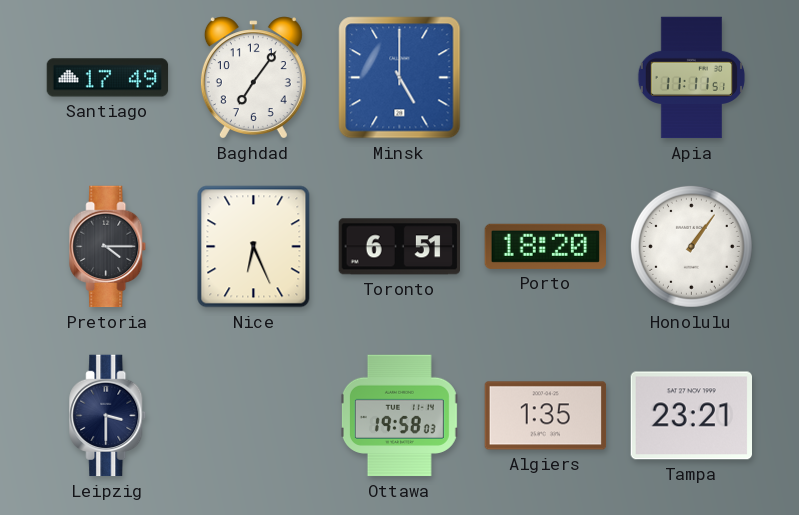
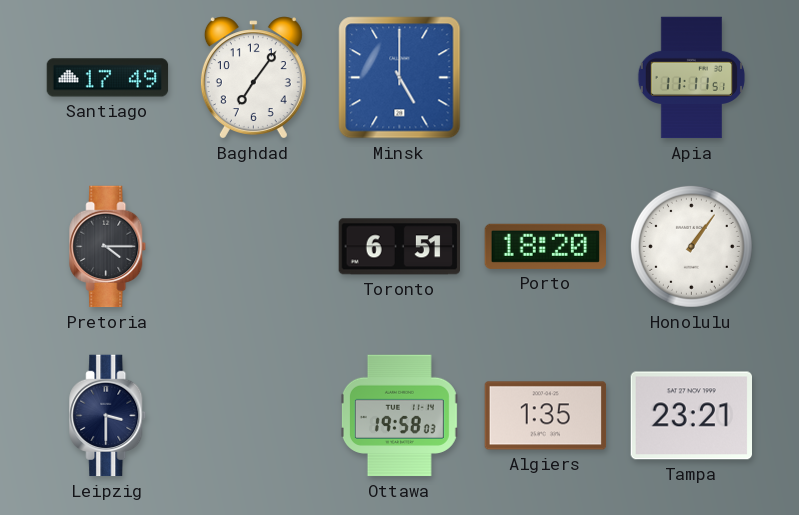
Nice: 6:26 -> none (254, 247)
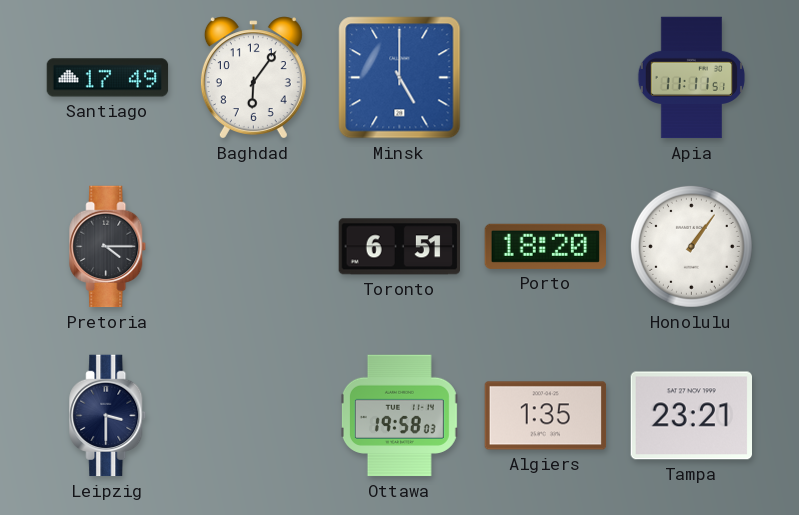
Baghdad: 7:06 -> 6:06 (253, 78)
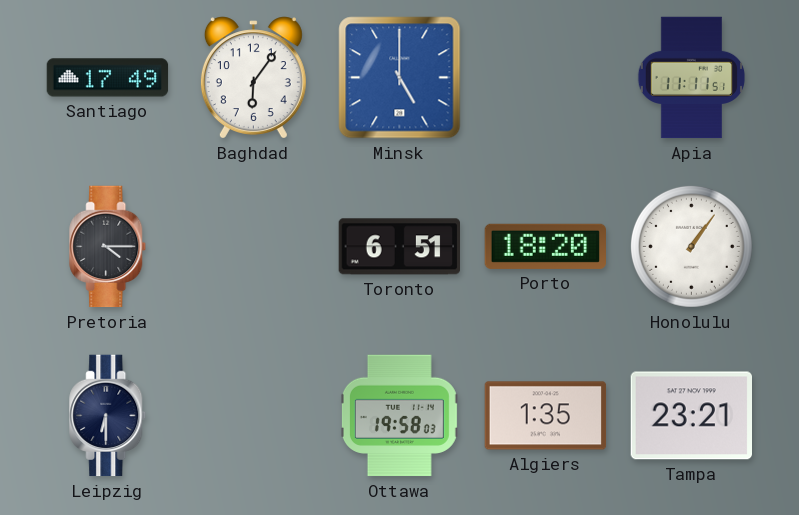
Leipzig: 3:30 -> 6:30 (108, 416)
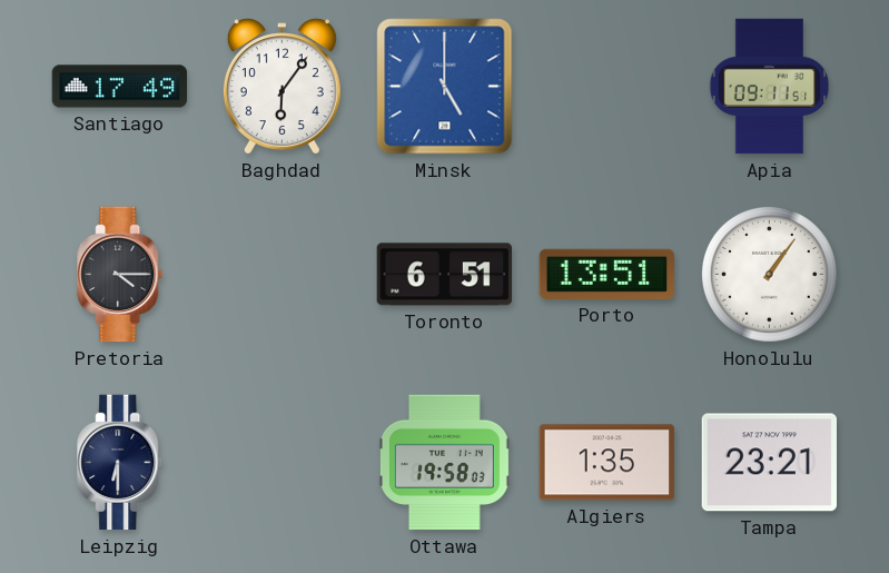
Apia: 11:11 -> 09:11 (770, 87)
Porto: 18:20 -> 13:51 (608, 274)
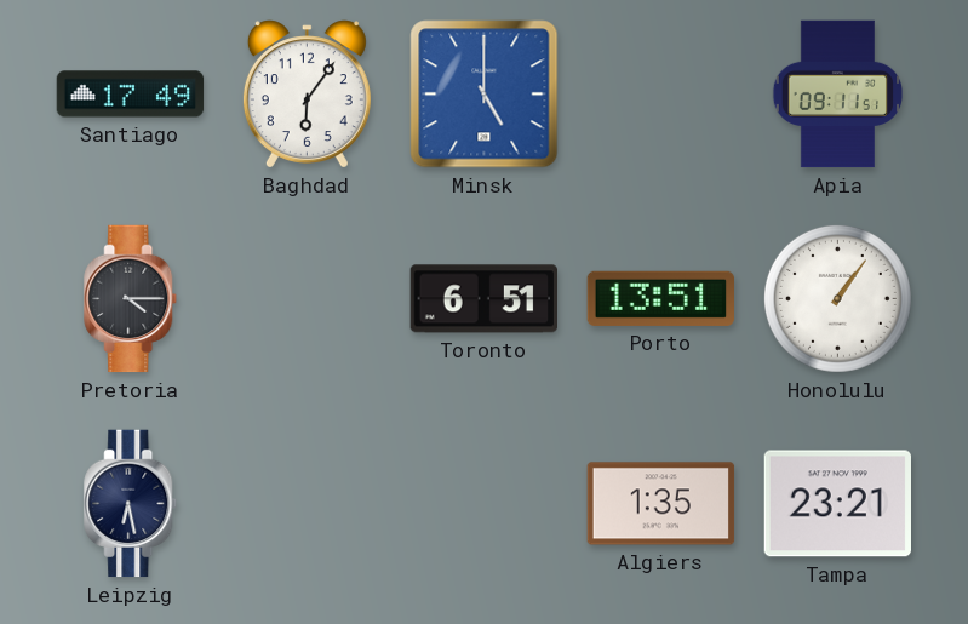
Leipzig: 6:30 -> 6:28 (131, 504)
Ottawa: 19:58 -> none (444, 463)
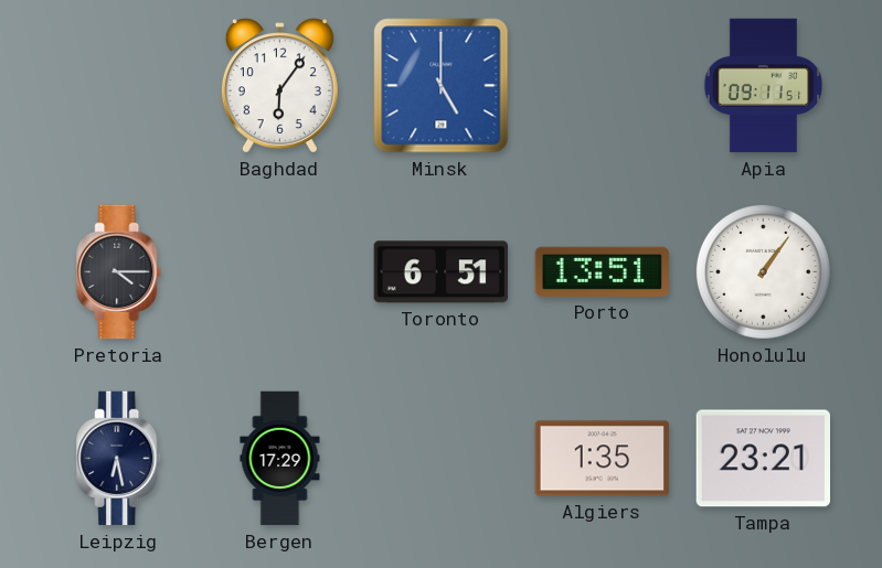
Santiago: 17:49 -> none (131, 95)
Bergen: none -> 17:29 (280, 459)
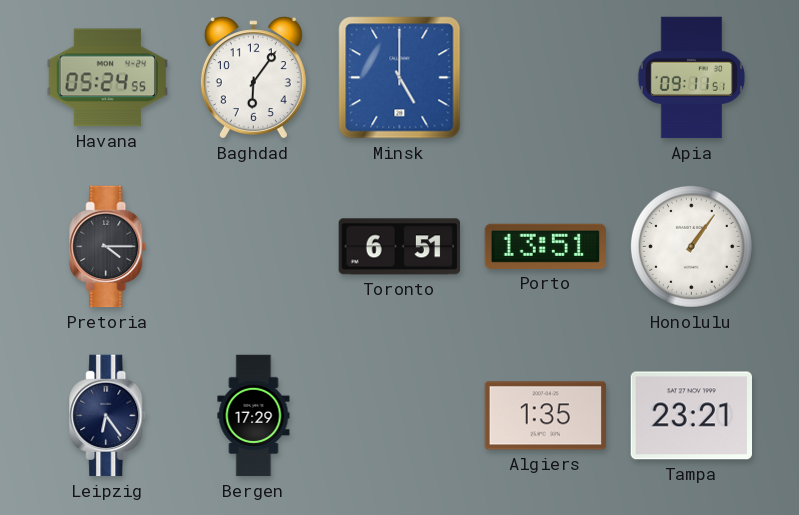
Havana: none -> 05:24 (108, 78)
Leipzig: 6:28 -> 6:24 (108, 416)
